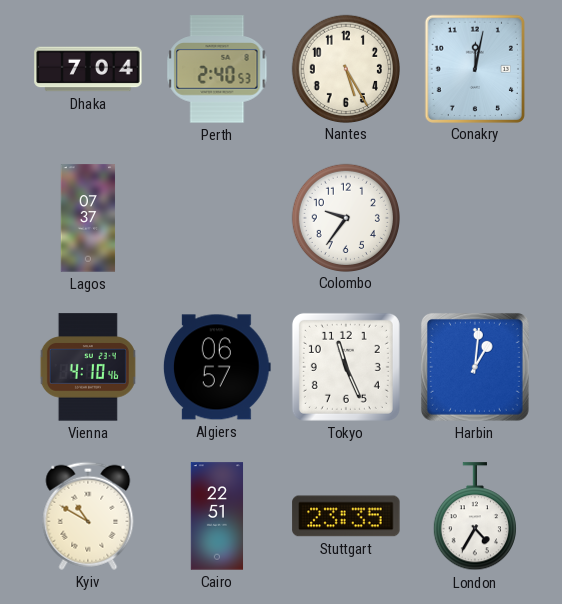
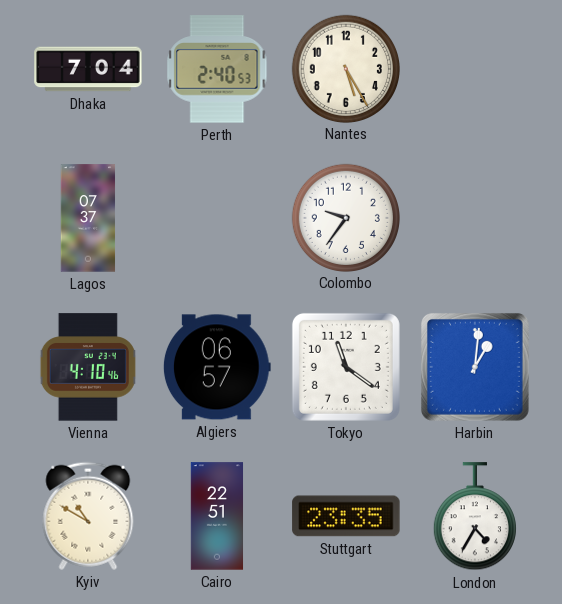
Conakry: 12:02 -> none (475, 68)
Tokyo: 11:26 -> 11:21 (346, 367)
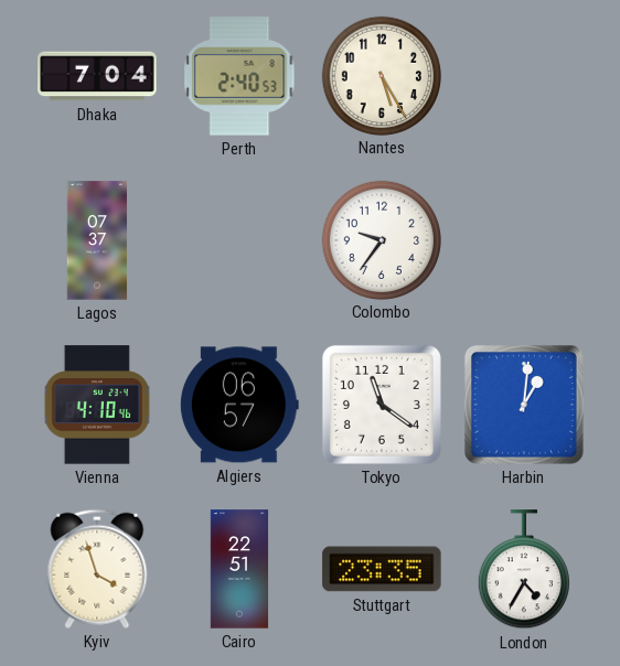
Kyiv: 10:50 -> 3:57 (97, 569)
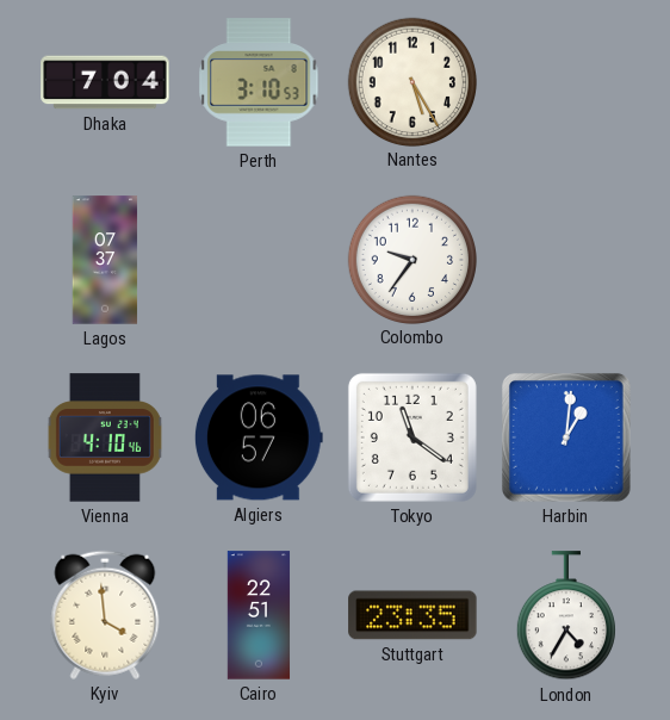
Perth: 2:40 -> 3:10 (259, 82)
Kyiv: 3:57 -> 3:59 (105, 615)
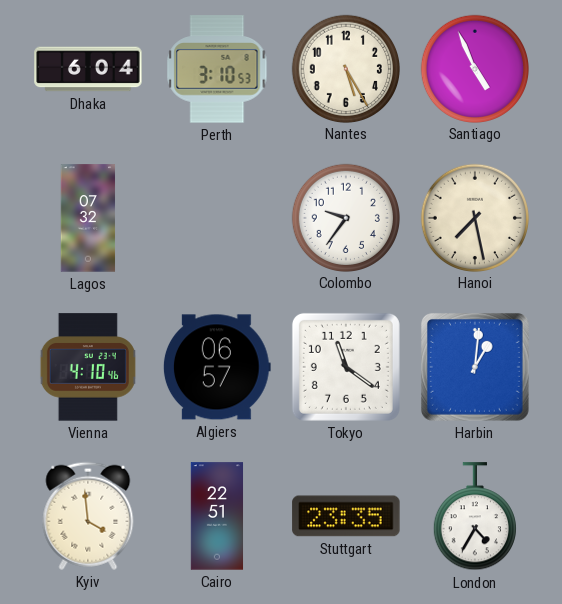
Dhaka: 7:04 -> 6:04 (88, 69)
Santiago: none -> 4:56 (474, 68)
Lagos: 07:37 -> 07:32 (88, 218)
Hanoi: none -> 7:28 (474, 217)
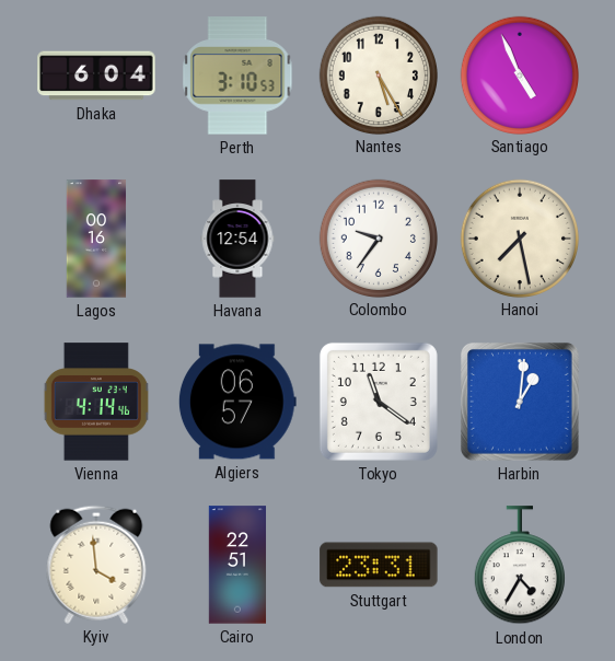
Lagos: 07:32 -> 00:16 (96, 239)
Havana: none -> 12:54 (237, 239)
Vienna: 4:10 -> 4:14 (96, 402)
Stuttgart: 23:35 -> 23:31 (379, 565)
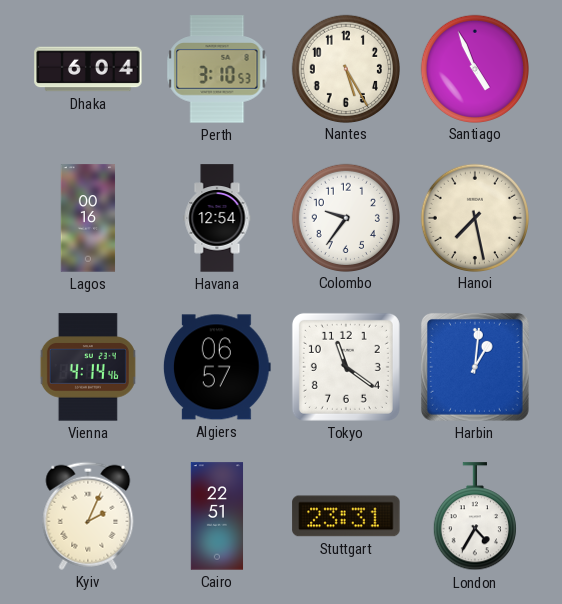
Kyiv: 3:59 -> 2:04 (88, 516)
